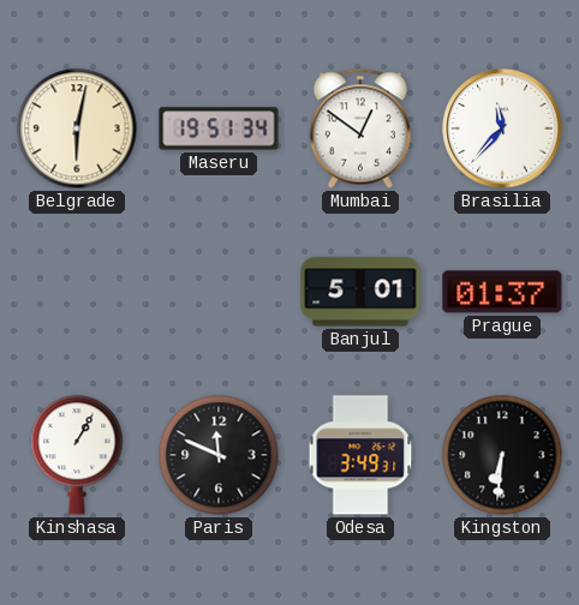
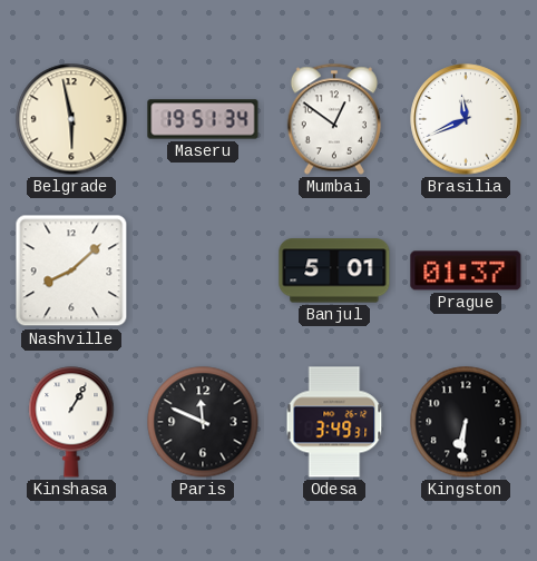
Belgrade: 6:02 -> 5:58 (71, 119)
Brasilia: 11:37 -> 11:41 (466, 119)
Nashville: none -> 8:08 (71, 270)
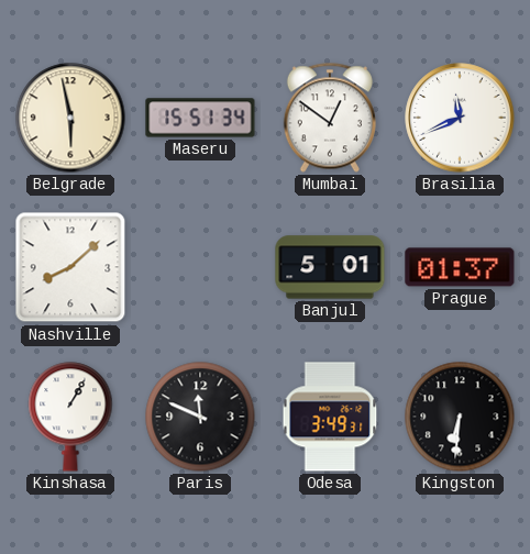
Maseru: 19:51 -> 15:51 (200, 118)
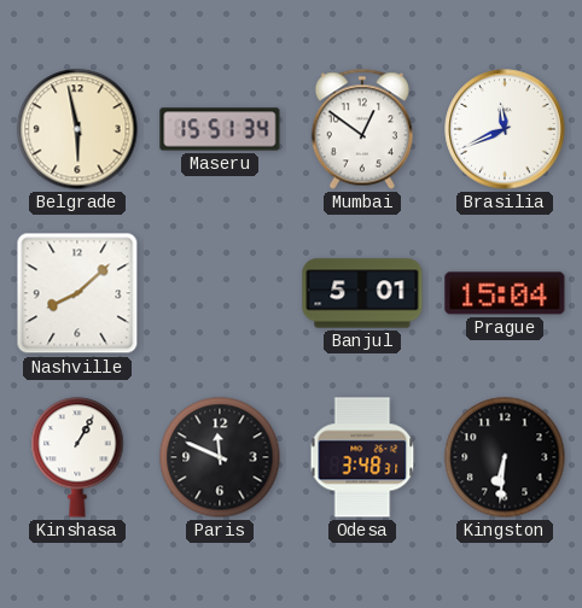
Prague: 01:37 -> 15:04 (505, 293)
Odesa: 3:49 -> 3:48 (362, 457)
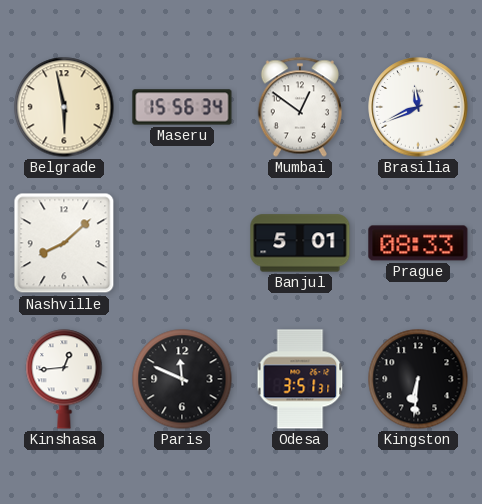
Maseru: 15:51 -> 15:56 (182, 107)
Prague: 15:04 -> 08:33 (418, 243)
Kinshasa: 1:05 -> 12:44 (64, 379)
Odesa: 3:48 -> 3:51 (300, 379)
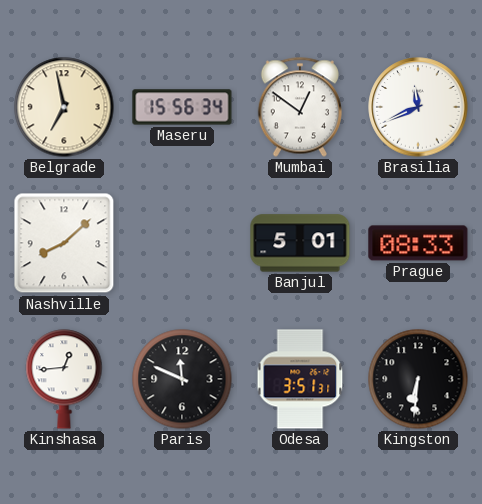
Belgrade: 5:58 -> 6:58 (64, 107)
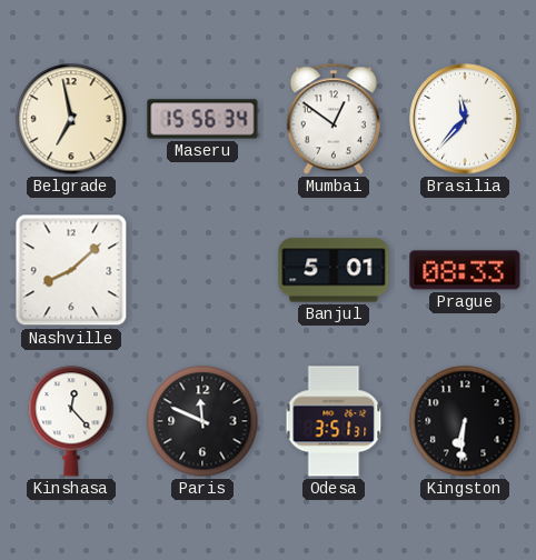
Brasilia: 11:41 -> 11:37 (465, 119)
Kinshasa: 12:44 -> 12:23 (71, 421)
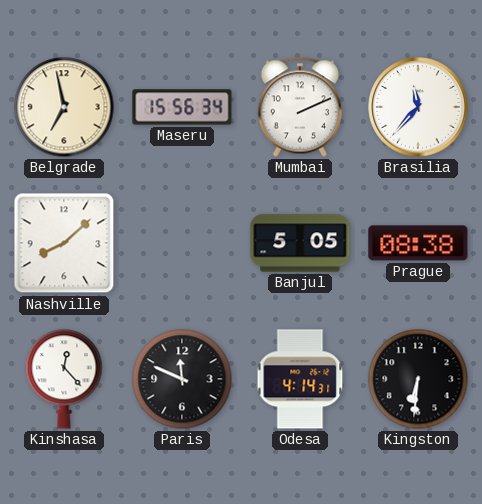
Mumbai: 12:51 -> 2:11 (300, 107)
Banjul: 5:01 -> 5:05 (300, 243)
Prague: 08:33 -> 08:38 (418, 243)
Odesa: 3:51 -> 4:14 (300, 379)
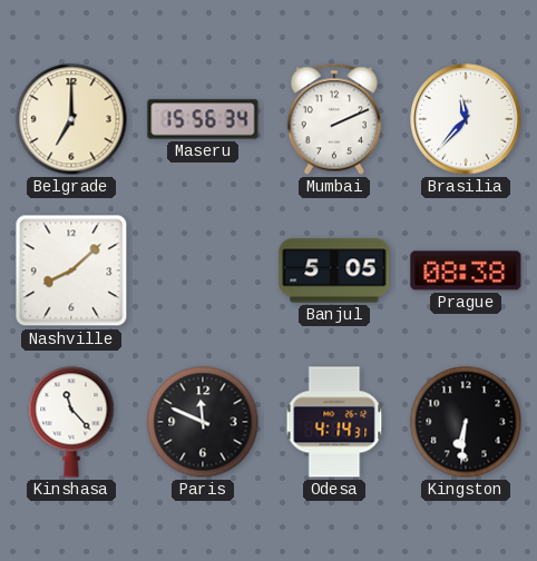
Belgrade: 6:58 -> 7:00 (71, 119)
Kinshasa: 12:23 -> 11:23 (71, 422)
